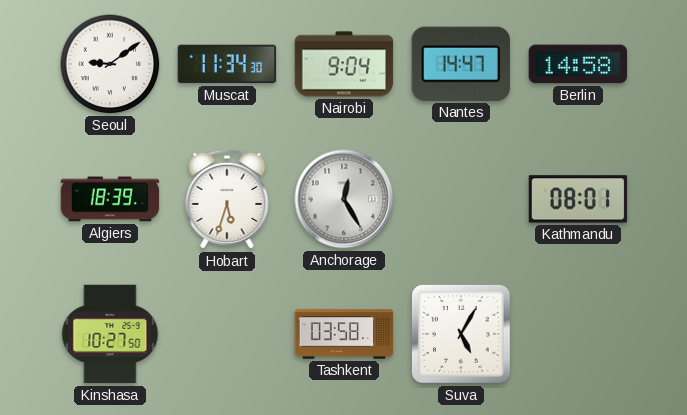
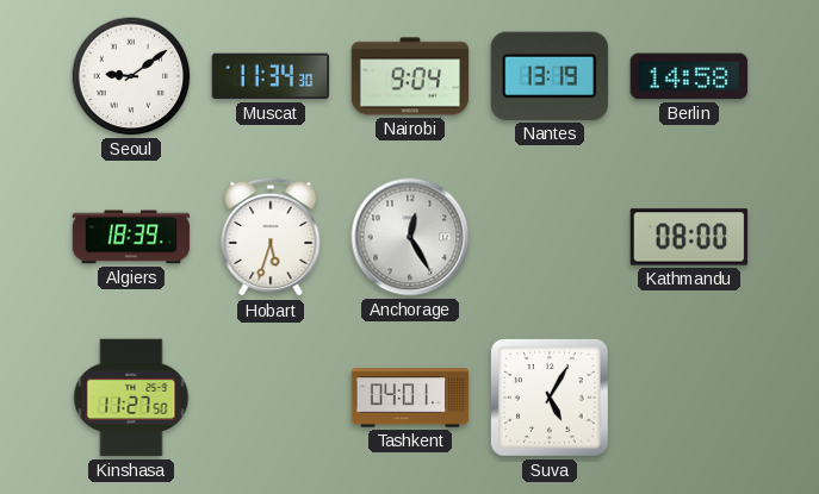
Nantes: 14:47 -> 13:19 (550, 76)
Kathmandu: 08:01 -> 08:00 (689, 237)
Kinshasa: 10:27 -> 11:27 (131, 398)
Tashkent: 03:58 -> 04:01 (410, 398)
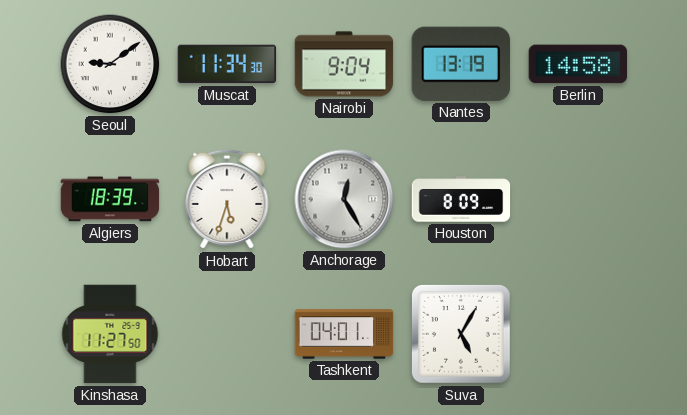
Houston: none -> 8:09 (461, 199)
Kathmandu: 08:00 -> none (689, 237)
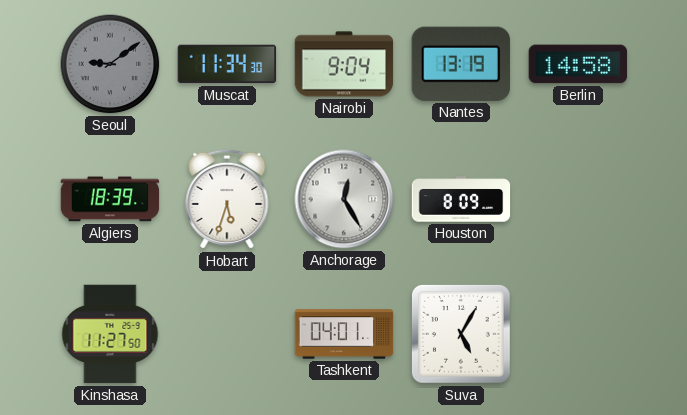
Seoul dial: white -> grey (110, 64)
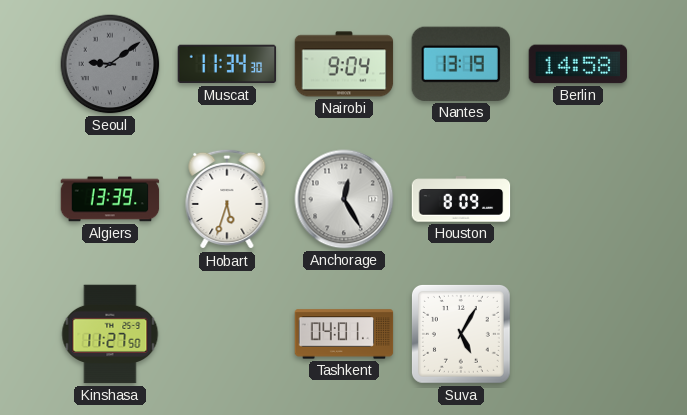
Algiers: 18:39 -> 13:39 (110, 199)
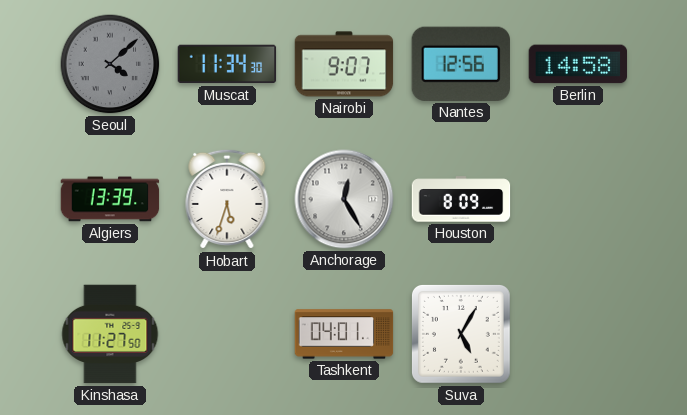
Seoul: 9:09 -> 4:08 (110, 64)
Nairobi: 9:04 -> 9:07 (344, 64)
Nantes: 13:19 -> 12:56 (461, 64)
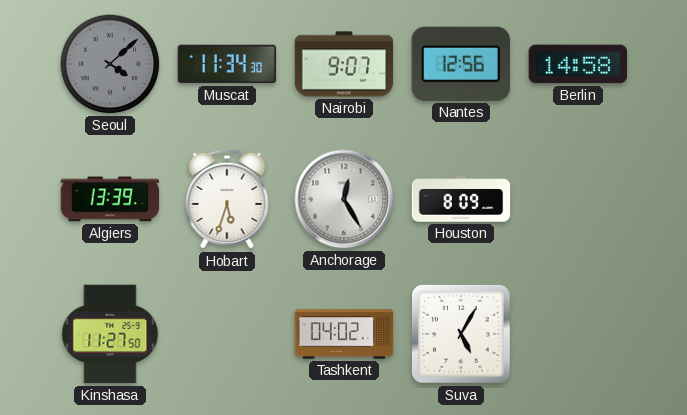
Tashkent: 04:01 -> 04:02 (344, 334)
